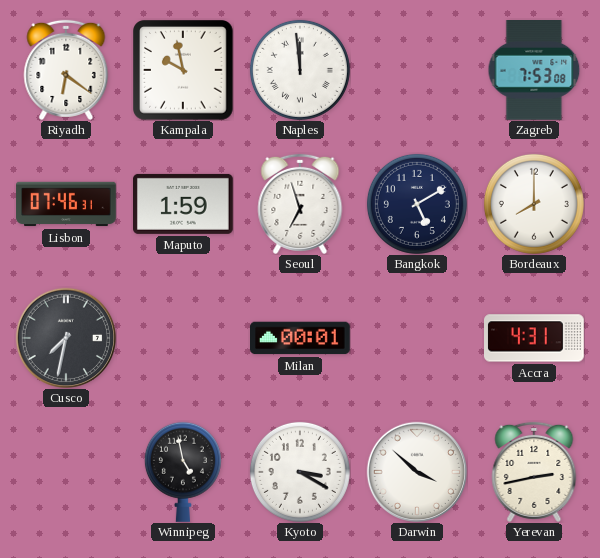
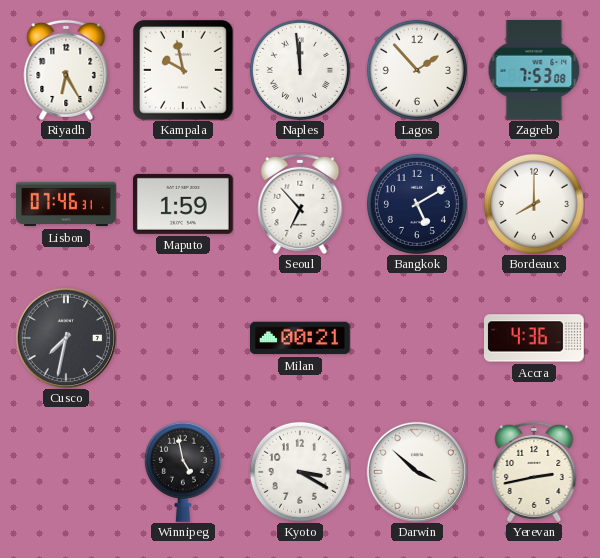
Riyadh: 6:21 -> 6:25 (66, 70)
Lagos: none -> 1:53 (417, 70)
Seoul: 6:57 -> 6:53 (300, 204)
Milan: 00:01 -> 00:21 (301, 338)
Accra: 4:31 -> 4:36 (534, 338)
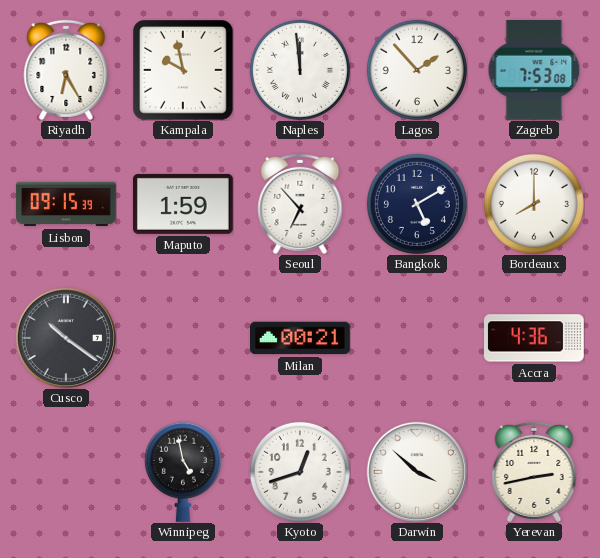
Lisbon: 07:46 -> 09:15 (66, 204)
Cusco: 7:32 -> 10:21 (65, 337)
Kyoto: 3:20 -> 12:42 (300, 472)
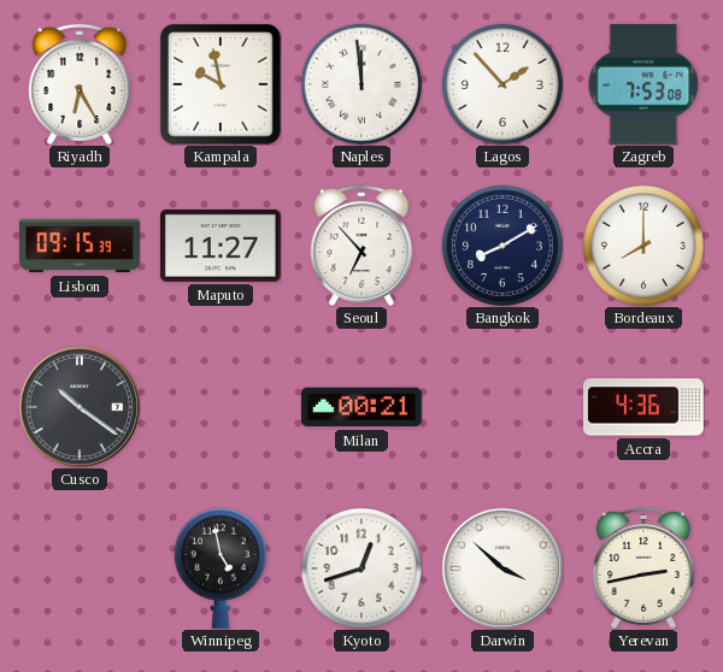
Maputo: 1:59 -> 11:27 (222, 246)
Bangkok: 5:10 -> 8:10 (502, 246)
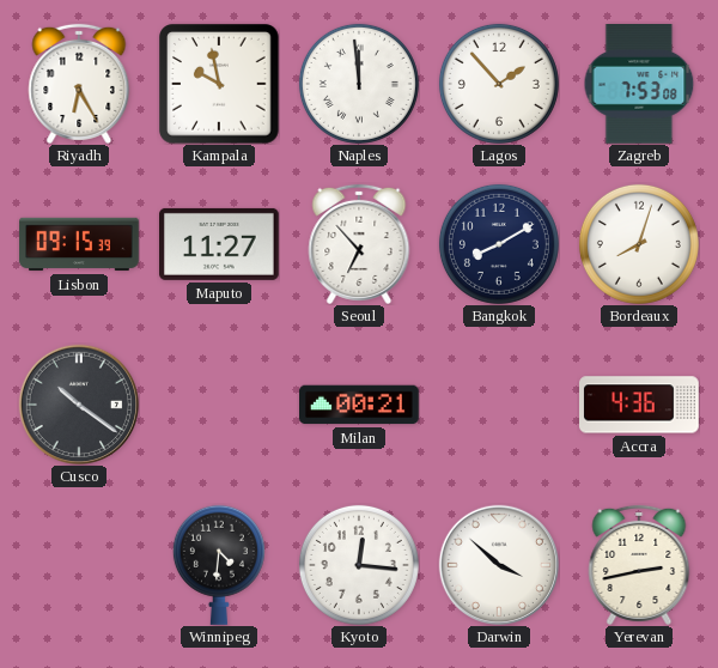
Bordeaux: 8:00 -> 8:03 (639, 244)
Winnipeg: 4:58 -> 4:31 (219, 565)
Kyoto: 12:42 -> 12:16 (359, 565)
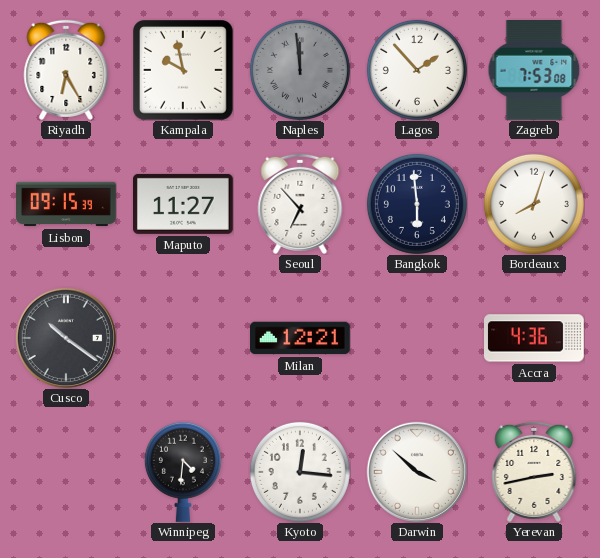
Naples dial: white -> grey (300, 70)
Bangkok: 8:10 -> 5:59 (417, 204)
Milan: 00:21 -> 12:21 (301, 338)
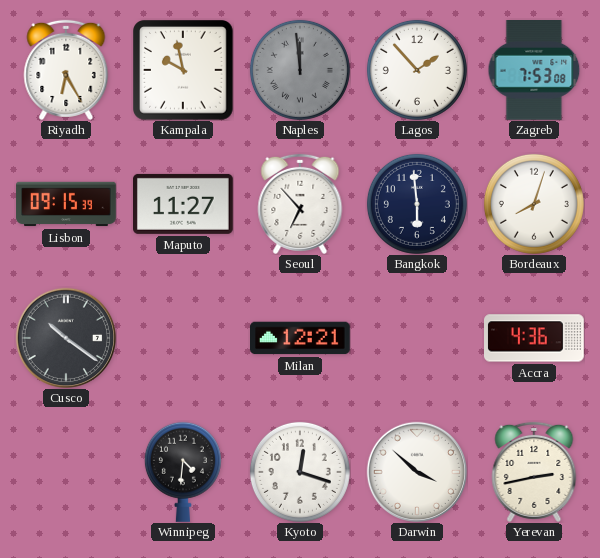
Kyoto: 12:16 -> 12:18 (300, 472)
